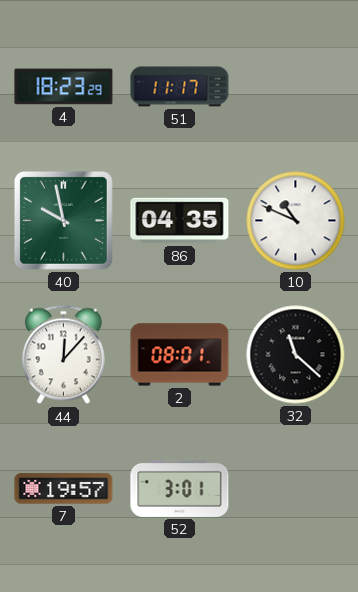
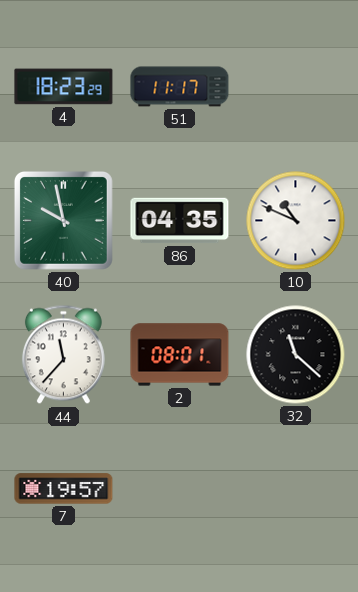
44: 12:07 -> 11:37 (63, 355)
52: 3:01 -> none (180, 488)
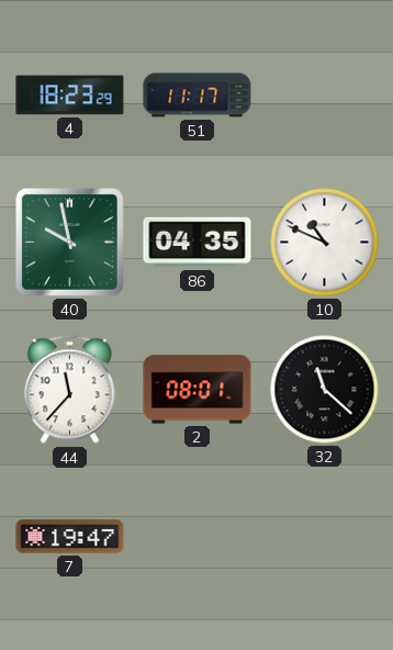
7: 19:57 -> 19:47 (70, 537)
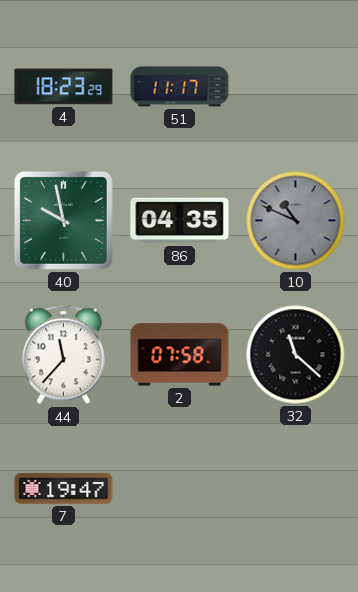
10 dial: white -> grey (296, 221)
2: 08:01 -> 07:58 (180, 355)
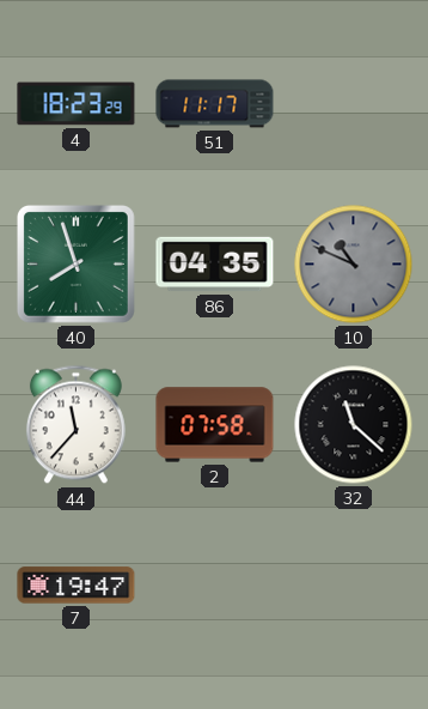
40: 9:58 -> 7:57 (75, 263)
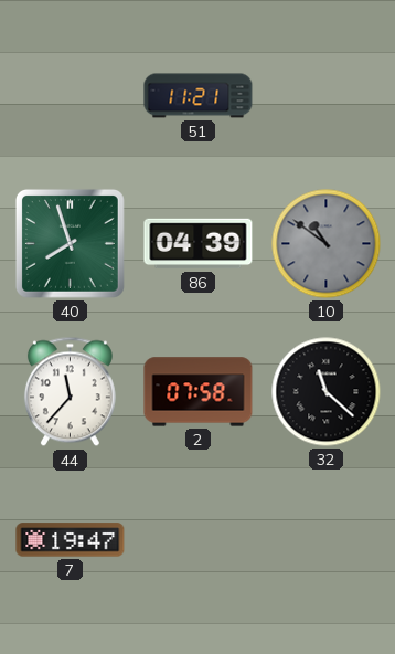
4: 18:23 -> none (77, 104)
51: 11:17 -> 11:21 (199, 96)
86: 04:35 -> 04:39 (199, 244)
10: 10:49 -> 10:51 (327, 244)
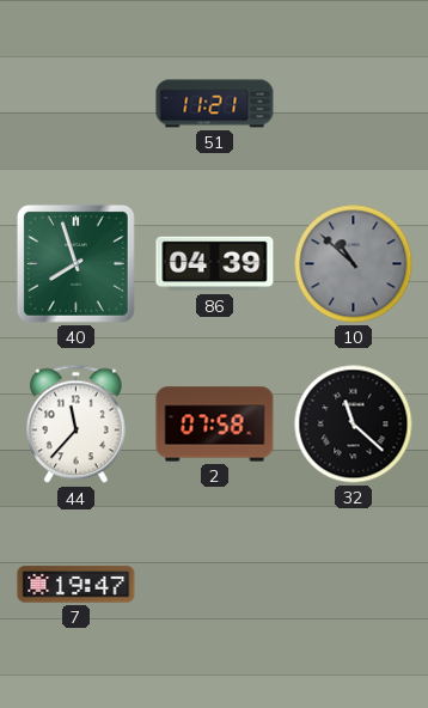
10: 10:51 -> 10:52 (354, 264)
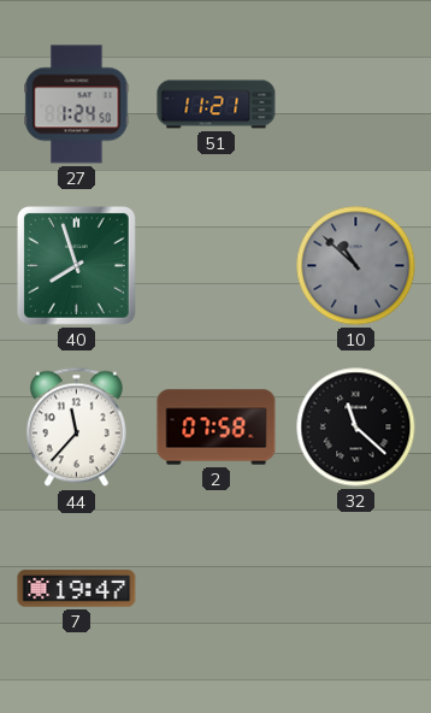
27: none -> 1:24 (77, 105)
86: 04:39 -> none (215, 264)
